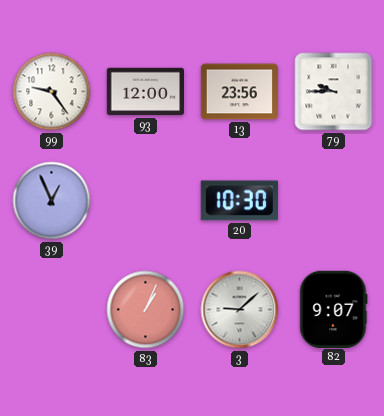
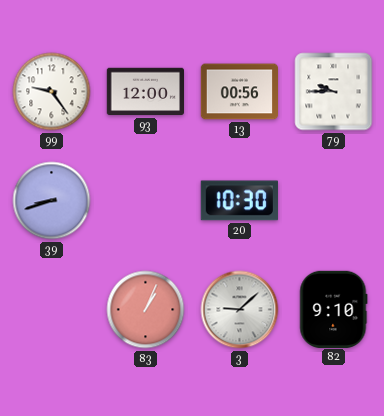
13: 23:56 -> 00:56 (240, 92)
39: 12:56 -> 8:42 (52, 201)
82: 9:07 -> 9:10 (334, 309)
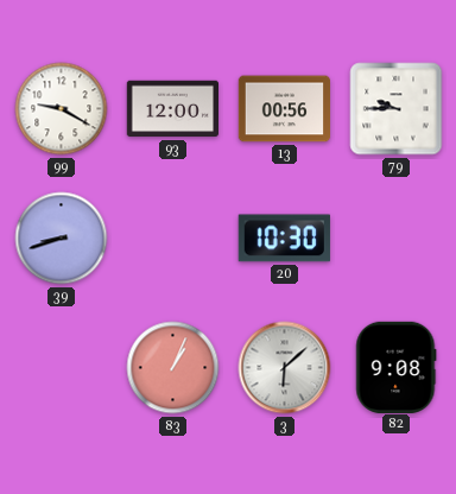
99: 9:24 -> 9:20 (62, 109)
3: 9:08 -> 6:08 (285, 368)
82: 9:10 -> 9:08 (397, 367)
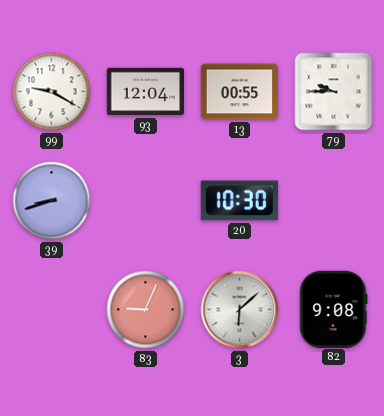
93: 12:00 -> 12:04 (145, 92)
13: 00:56 -> 00:55 (240, 92)
83: 1:04 -> 9:04 (146, 310)
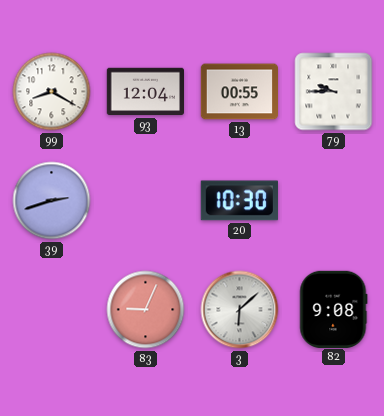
99: 9:20 -> 8:20 (52, 92)
39: 8:42 -> 2:42 (52, 201)
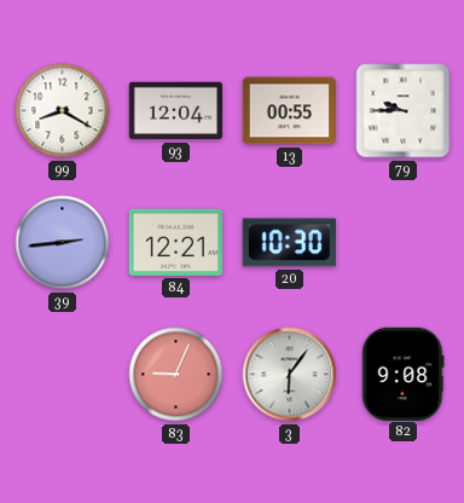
39: 2:42 -> 2:44 (63, 243)
84: none -> 12:21 (175, 242)
3: 6:08 -> 6:06 (290, 375)
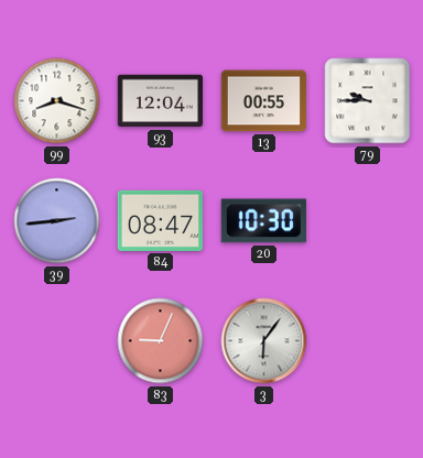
99: 8:20 -> 8:18 (57, 101)
84: 12:21 -> 08:47 (160, 220)
82: 9:08 -> none (404, 374)
